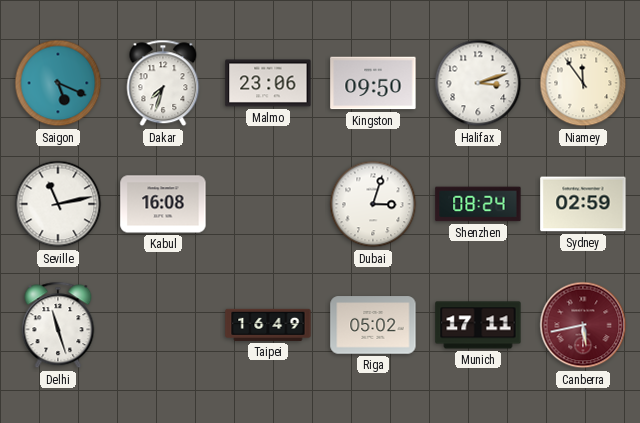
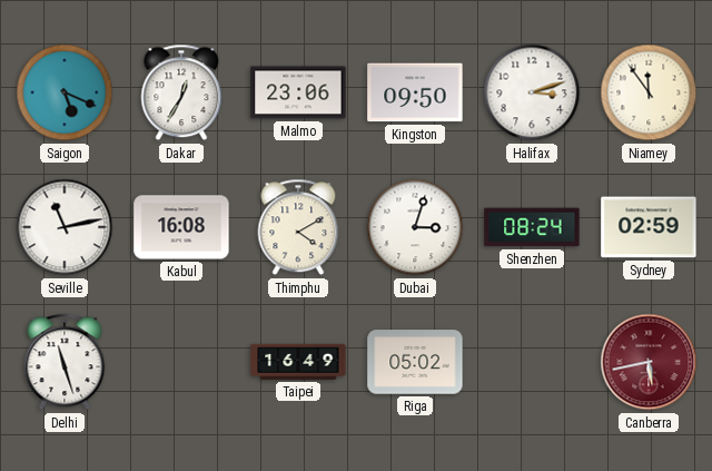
Dakar: 7:33 -> 12:35 (181, 92)
Thimphu: none -> 4:10 (298, 227)
Munich: 17:11 -> none (478, 325)
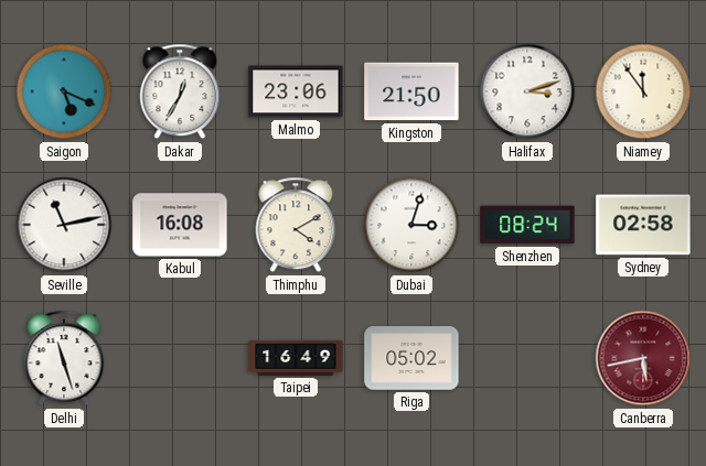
Kingston: 09:50 -> 21:50 (411, 91)
Sydney: 02:59 -> 02:58 (643, 225)
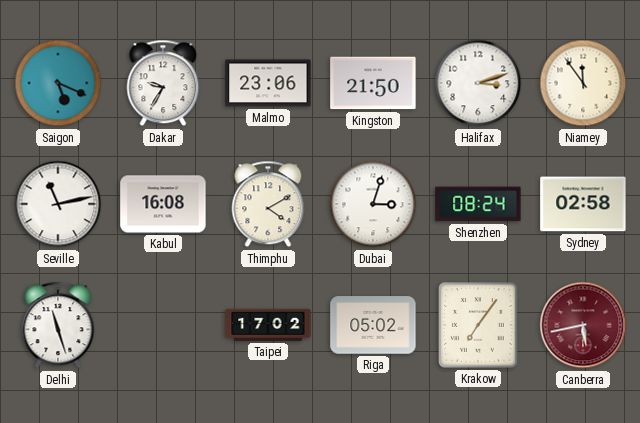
Dakar: 12:35 -> 9:35 (163, 83)
Taipei: 16:49 -> 17:02 (268, 325)
Krakow: none -> 7:06 (478, 325)
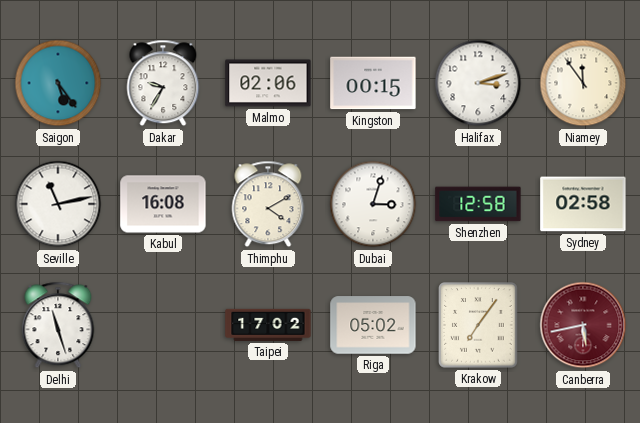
Saigon: 5:19 -> 5:24 (58, 83)
Malmo: 23:06 -> 02:06 (268, 83)
Kingston: 21:50 -> 00:15 (373, 83)
Shenzhen: 08:24 -> 12:58 (478, 204)
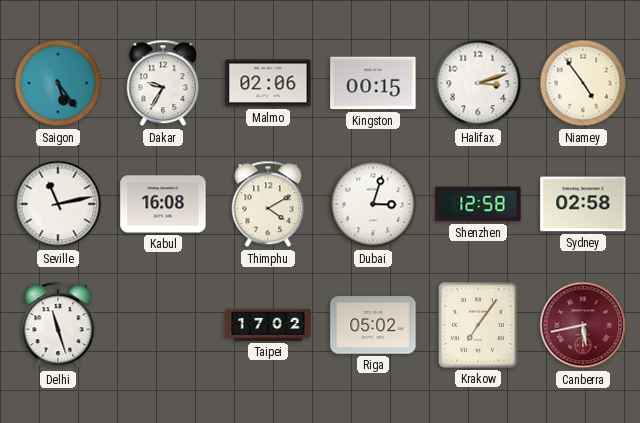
Niamey: 11:54 -> 4:54 (583, 83)
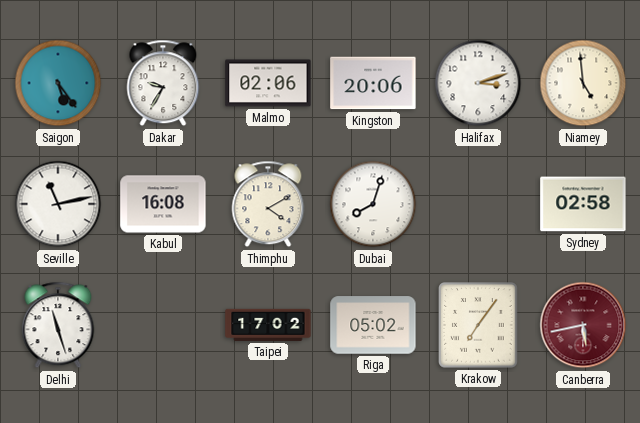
Kingston: 00:15 -> 20:06 (373, 83)
Niamey: 4:54 -> 4:59 (583, 83)
Dubai: 3:03 -> 8:03 (373, 204)
Shenzhen: 12:58 -> none (478, 204)
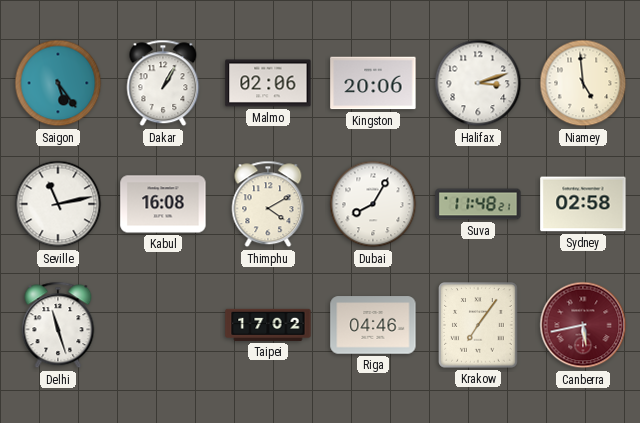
Dakar: 9:35 -> 1:05 (163, 83)
Dubai: 8:03 -> 8:05 (373, 204)
Suva: none -> 11:48 (478, 204)
Riga: 05:02 -> 04:46 (373, 325)
